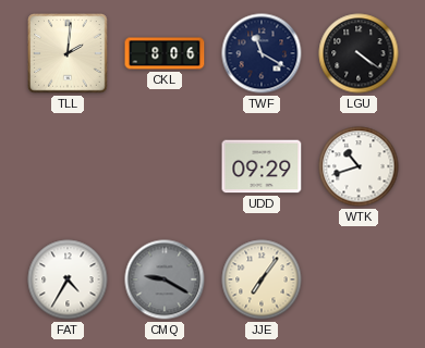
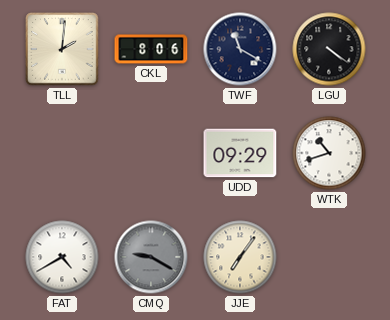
FAT: 4:35 -> 4:40 (62, 257)
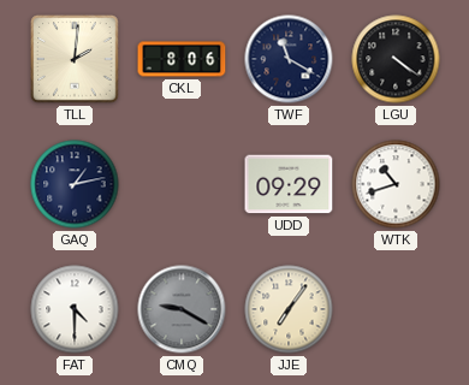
GAQ: none -> 1:13 (75, 184)
FAT: 4:40 -> 4:30 (75, 309)
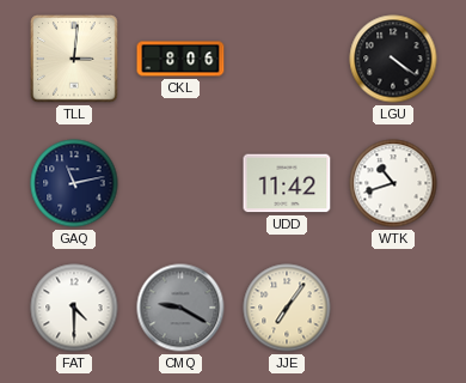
TLL: 2:01 -> 3:01 (74, 59)
TWF: 11:20 -> none (289, 59)
GAQ: 1:13 -> 11:13 (74, 183)
UDD: 09:29 -> 11:42 (287, 183)
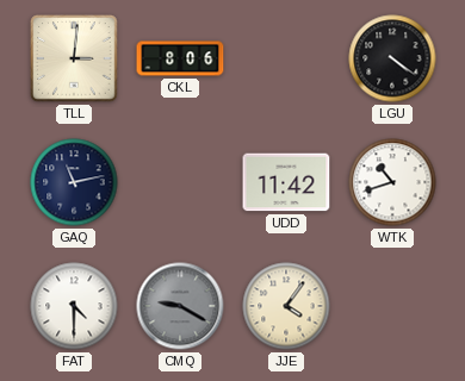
JJE: 7:06 -> 4:06 (286, 306)
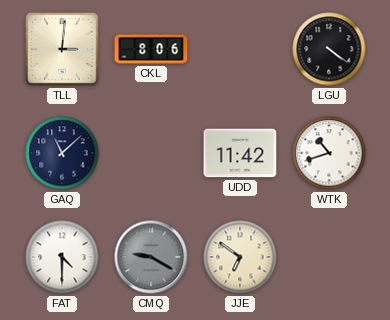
GAQ: 11:13 -> 11:08 (62, 153)
JJE: 4:06 -> 6:51 (240, 257)
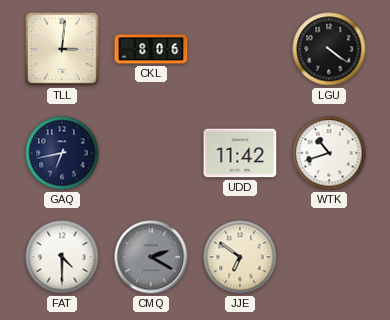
GAQ: 11:08 -> 6:43 (62, 153)
CMQ: 9:20 -> 2:20 (151, 257)
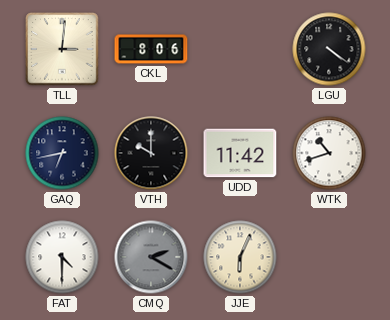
VTH: none -> 10:00 (151, 153)
JJE: 6:51 -> 6:04 (240, 257)
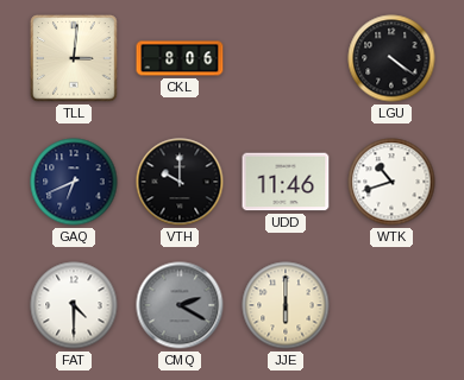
GAQ: 6:43 -> 6:41 (74, 182)
UDD: 11:42 -> 11:46 (286, 182)
JJE: 6:04 -> 6:00 (286, 305)
